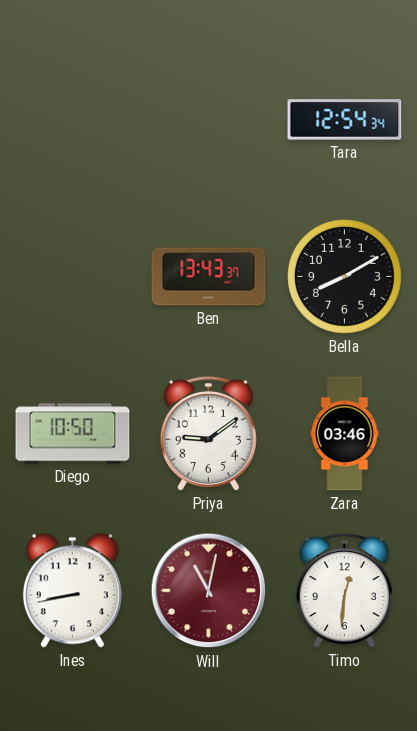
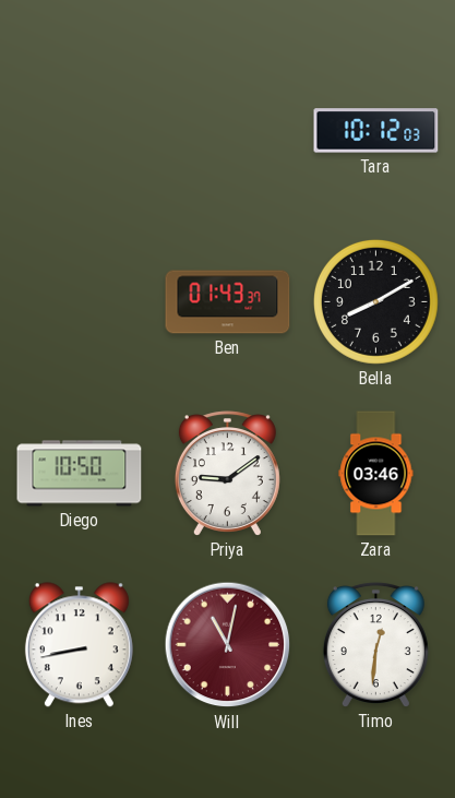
Tara: 12:54 -> 10:12 (376, 131)
Ben: 13:43 -> 01:43 (228, 302)
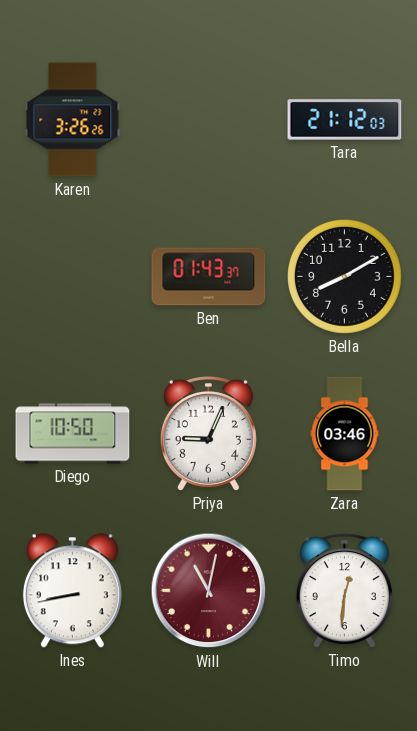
Karen: none -> 3:26 (73, 120)
Tara: 10:12 -> 21:12 (345, 120)
Priya: 9:09 -> 9:04 (208, 434)
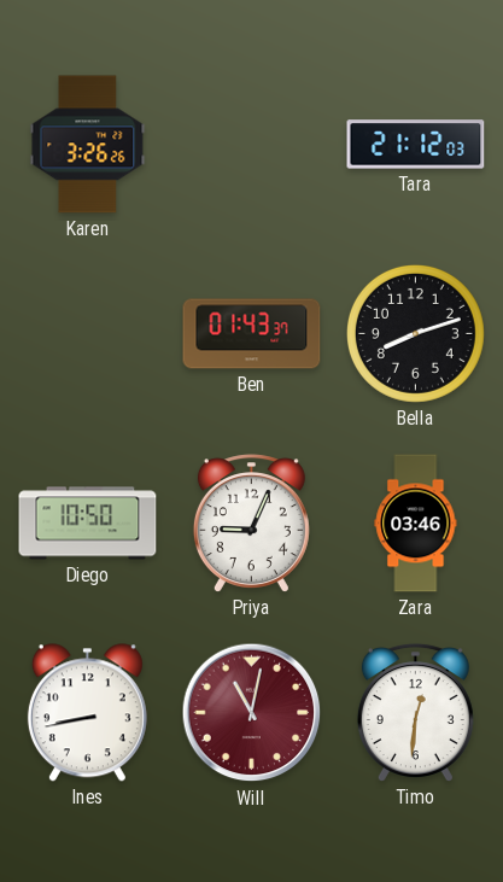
Bella: 8:10 -> 8:12 (415, 333)
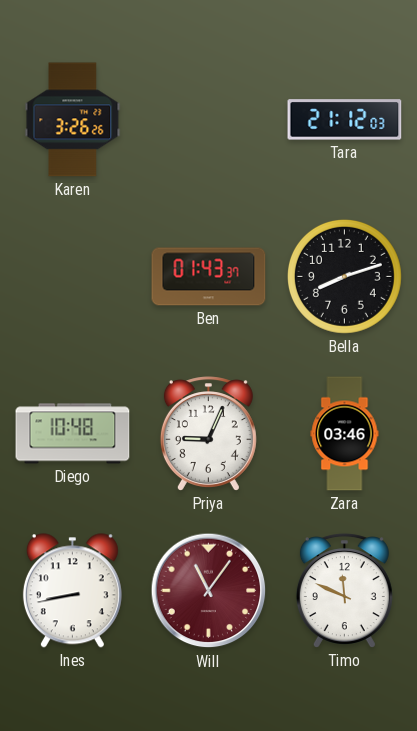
Diego: 10:50 -> 10:48 (73, 434)
Will: 11:02 -> 11:06 (209, 591)
Timo: 12:31 -> 11:49 (344, 591)
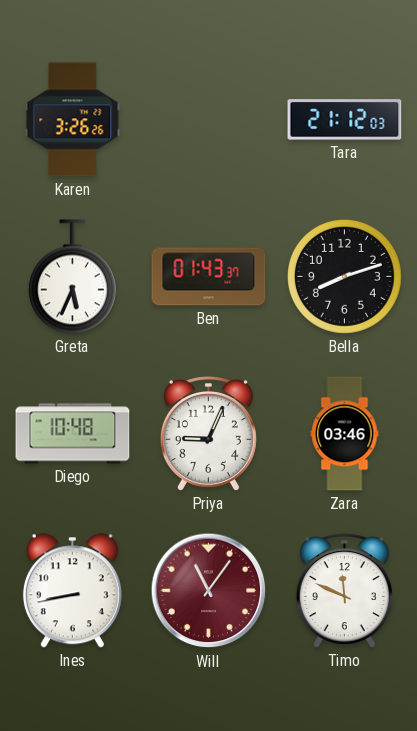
Greta: none -> 5:34 (72, 277)
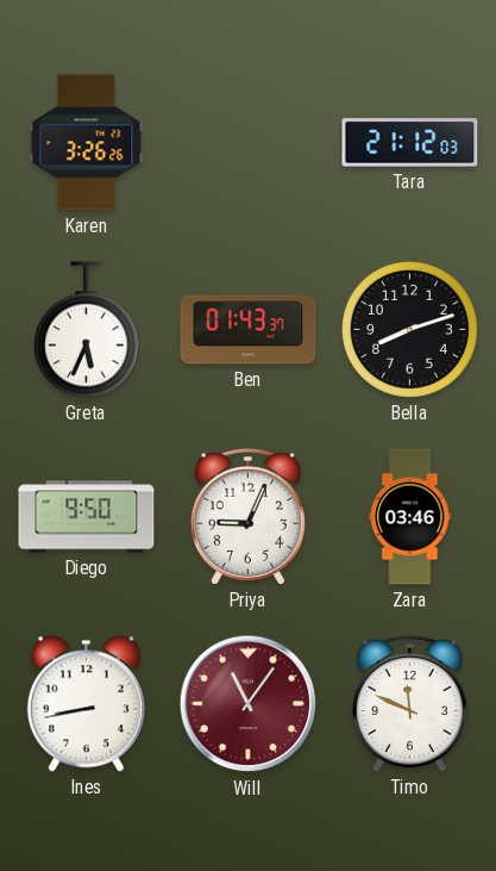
Diego: 10:48 -> 9:50 (87, 517)
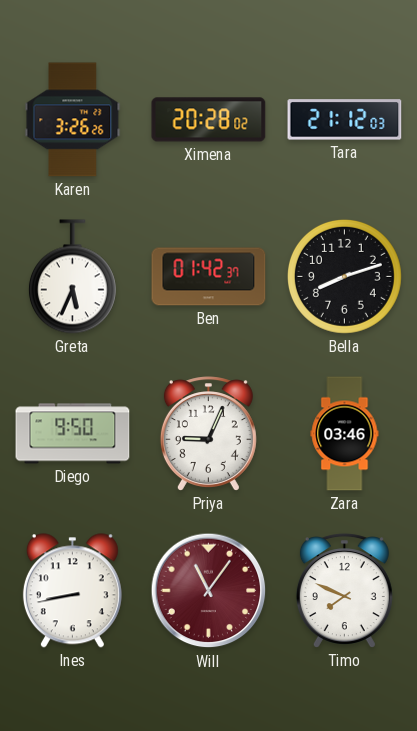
Ximena: none -> 20:28 (209, 120)
Ben: 01:43 -> 01:42 (209, 277)
Timo: 11:49 -> 7:49 (344, 591)
